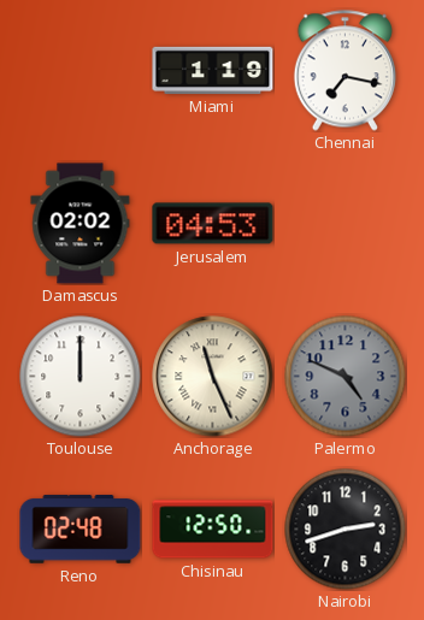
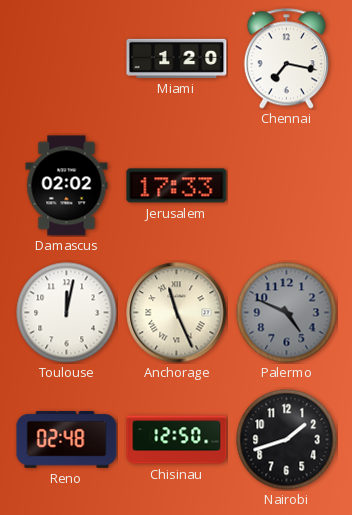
Miami: 1:19 -> 1:20 (177, 58)
Jerusalem: 04:53 -> 17:33 (177, 186)
Toulouse: 12:00 -> 12:02 (67, 313)
Nairobi: 2:42 -> 1:42 (287, 440)
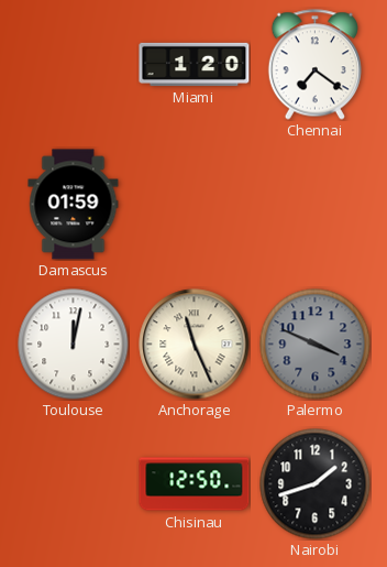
Chennai: 7:17 -> 7:21 (314, 65)
Damascus: 02:02 -> 01:59 (74, 205)
Jerusalem: 17:33 -> none (177, 186)
Palermo: 4:49 -> 3:49 (316, 345)
Reno: 02:48 -> none (67, 440)
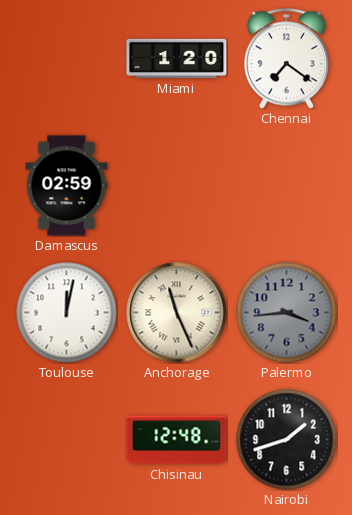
Damascus: 01:59 -> 02:59 (67, 186)
Palermo: 3:49 -> 3:44 (287, 313)
Chisinau: 12:50 -> 12:48 (177, 440)
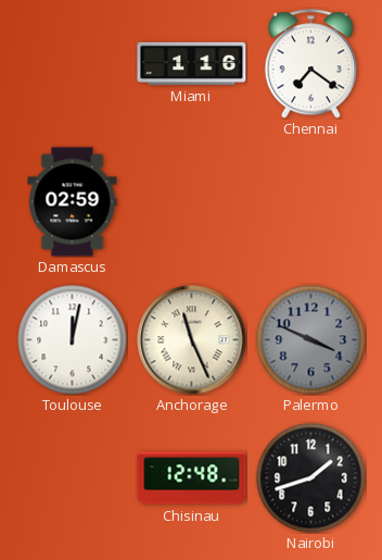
Miami: 1:20 -> 1:16 (192, 63)
Palermo: 3:44 -> 3:49 (311, 340)
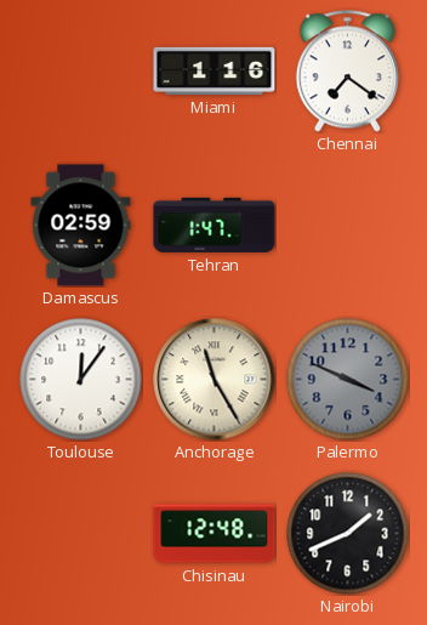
Tehran: none -> 1:47 (215, 225)
Toulouse: 12:02 -> 12:06 (81, 380)
Anchorage: 11:26 -> 11:25 (215, 380)
Nairobi: 1:42 -> 1:41 (348, 534)
